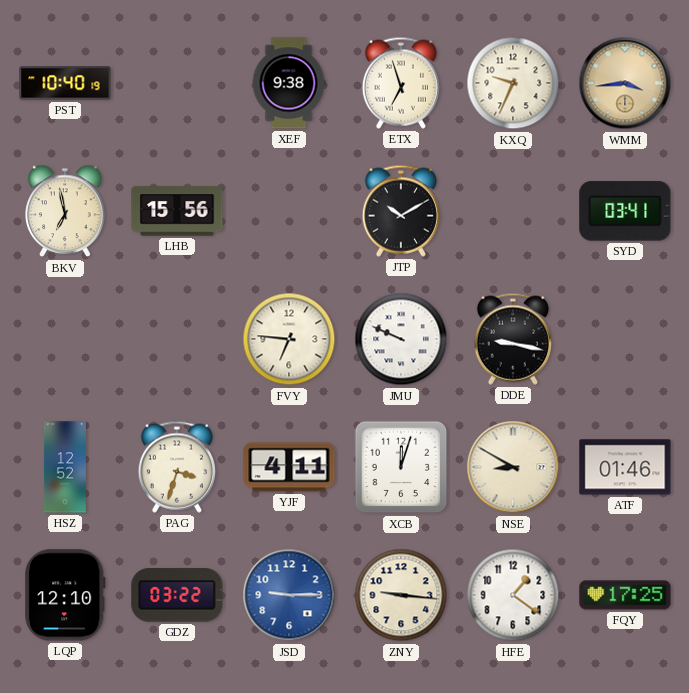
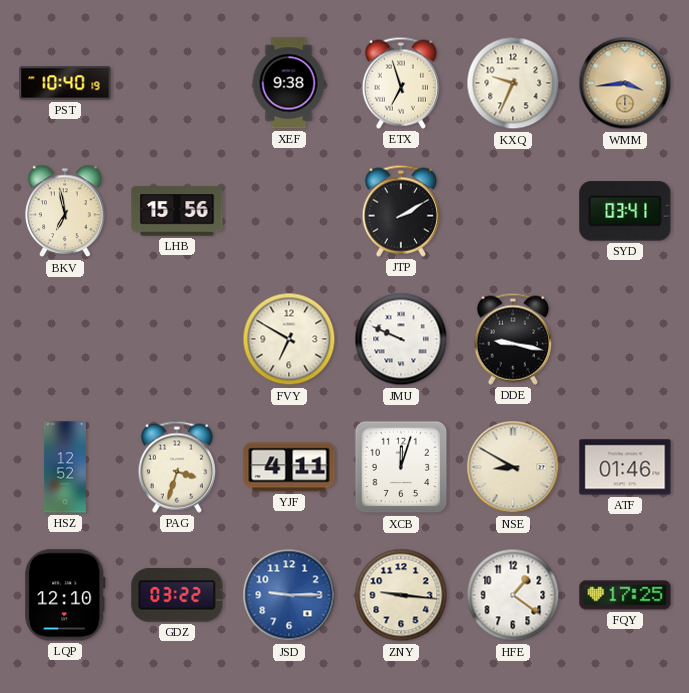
JTP: 10:10 -> 2:10 (401, 211)
FVY: 6:46 -> 6:50 (289, 339)
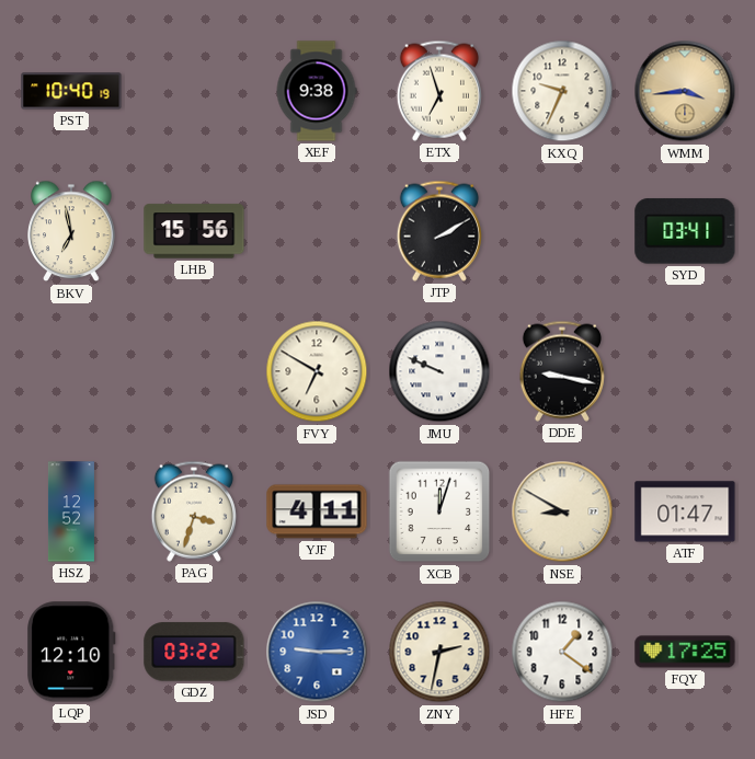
ATF: 01:46 -> 01:47 (685, 511)
ZNY: 9:16 -> 2:32 (439, 652)
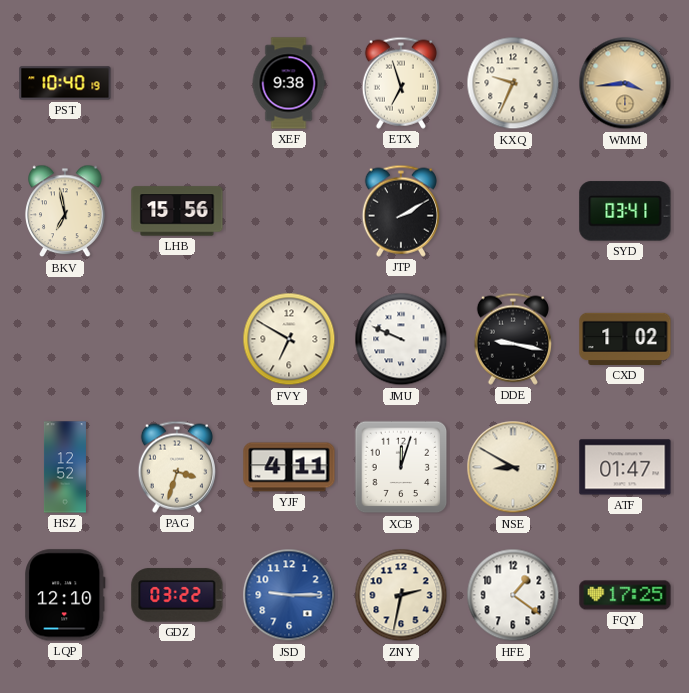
CXD: none -> 1:02 (625, 339)
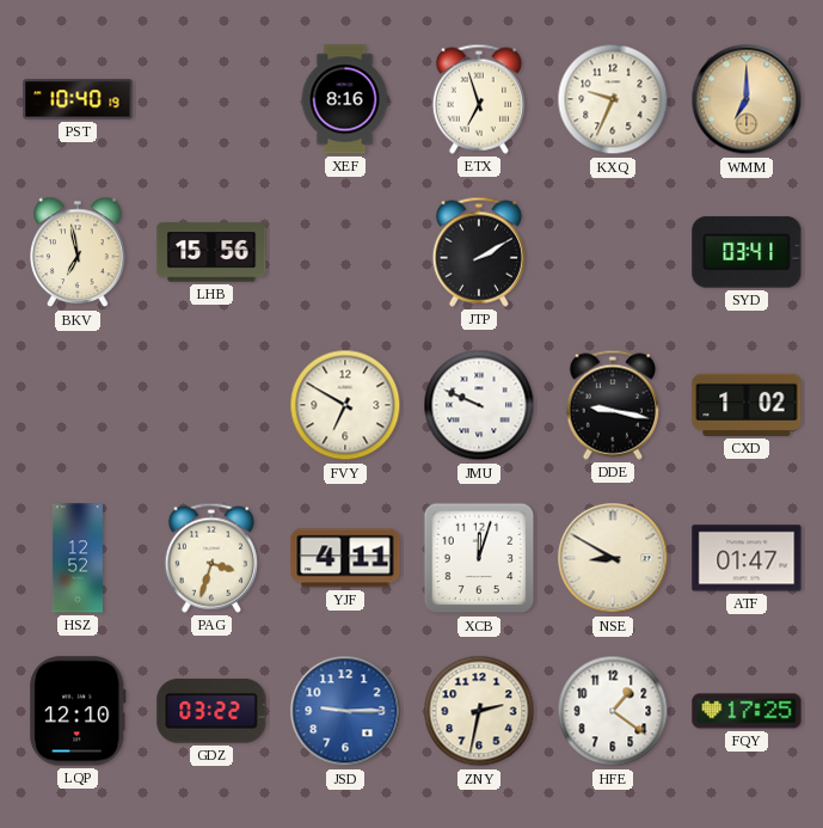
XEF: 9:38 -> 8:16 (345, 99)
WMM: 3:44 -> 7:00 (747, 99)
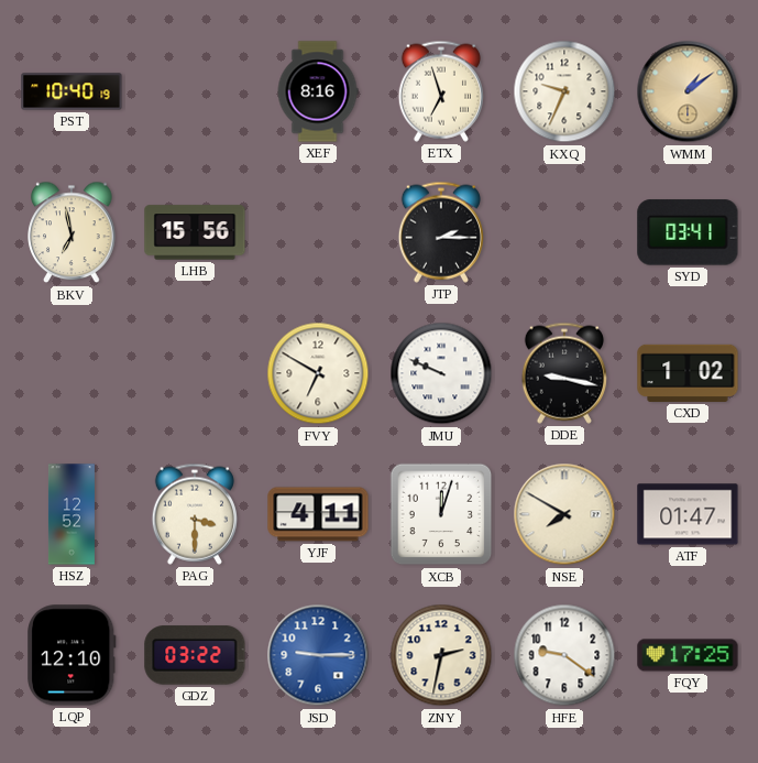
WMM: 7:00 -> 1:09 (688, 91)
JTP: 2:10 -> 2:15 (441, 232)
PAG: 3:33 -> 3:30 (195, 514)
NSE: 8:50 -> 7:50 (564, 514)
HFE: 1:21 -> 9:21 (564, 655)
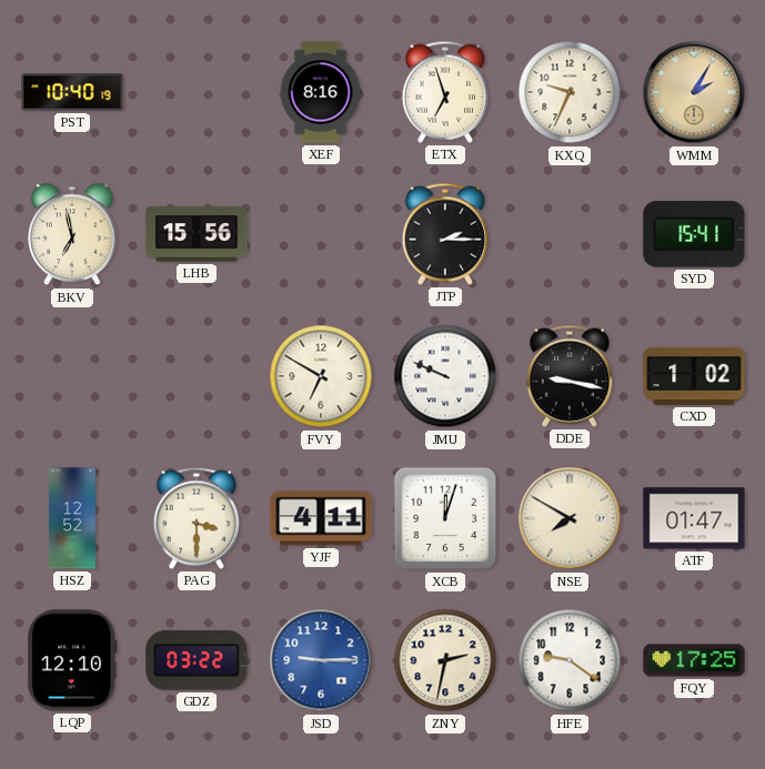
WMM: 1:09 -> 2:05 (694, 92)
SYD: 03:41 -> 15:41 (694, 234)
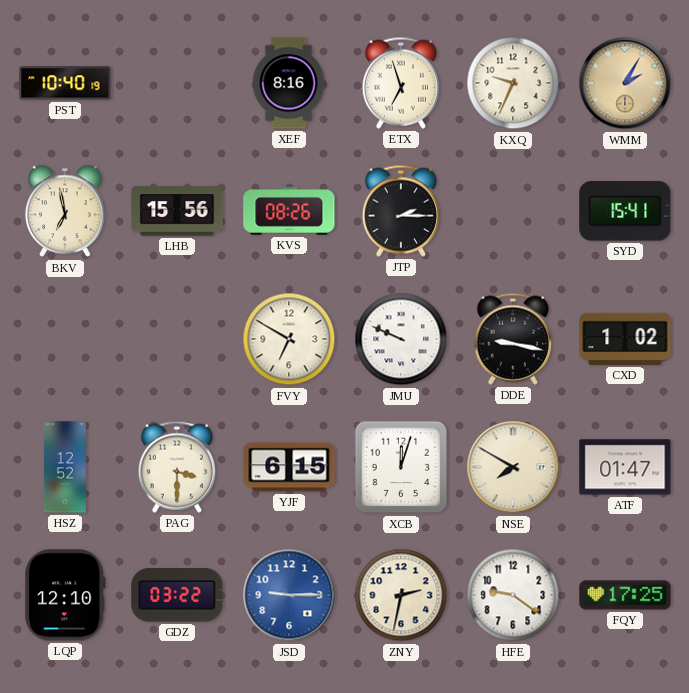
KVS: none -> 08:26 (289, 212)
YJF: 4:11 -> 6:15 (289, 467)
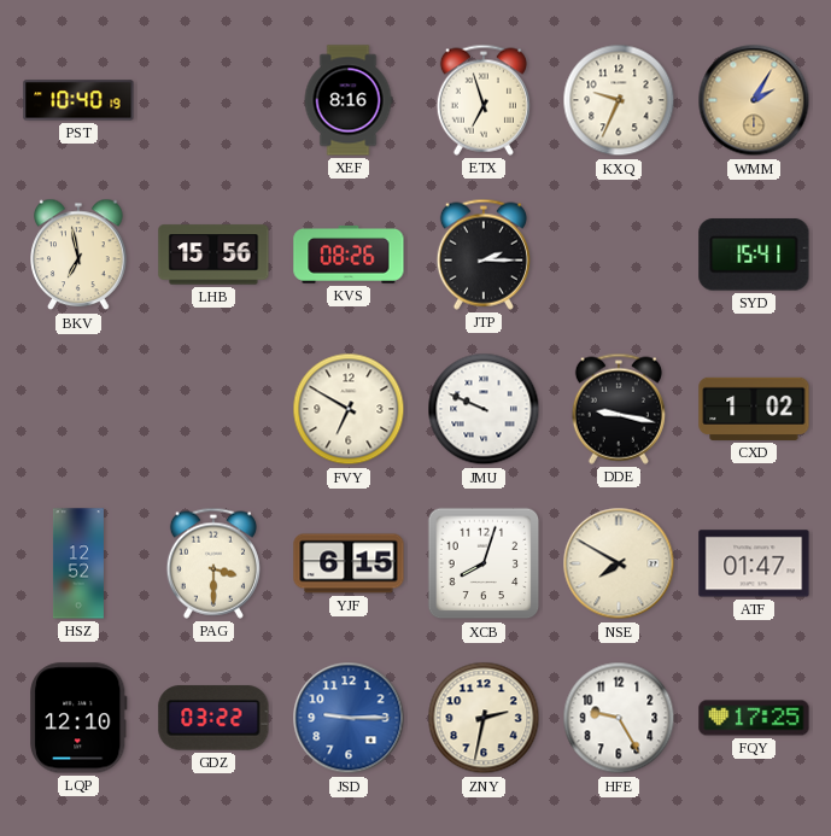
XCB: 12:03 -> 8:03 (484, 563)
HFE: 9:21 -> 9:25 (619, 718)
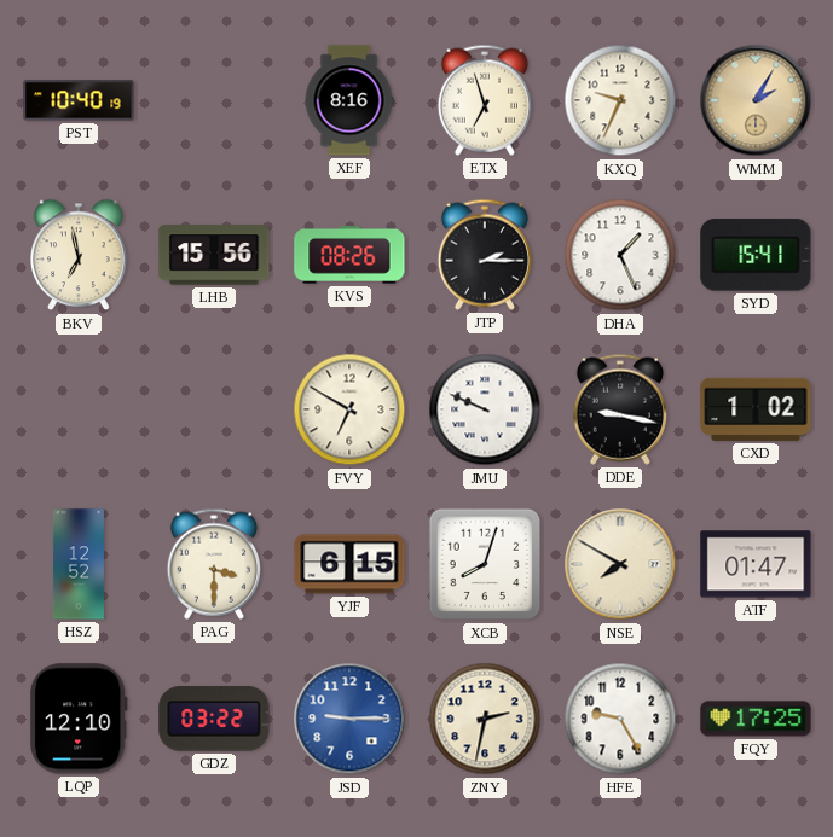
DHA: none -> 1:26 (620, 255)
